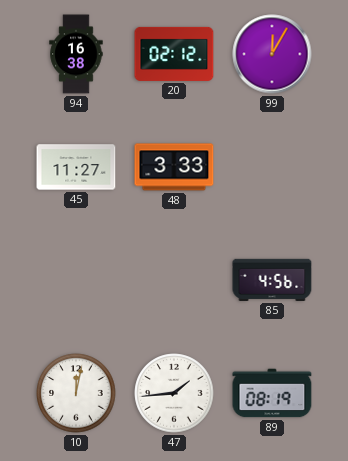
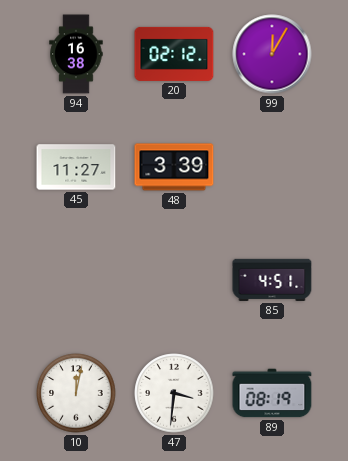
48: 3:33 -> 3:39 (174, 167)
85: 4:56 -> 4:51 (272, 280)
47: 1:44 -> 3:31 (174, 393)
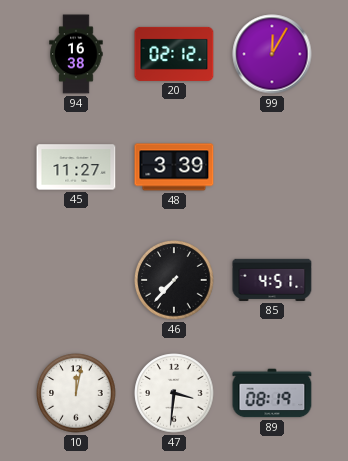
46: none -> 7:37 (174, 280)
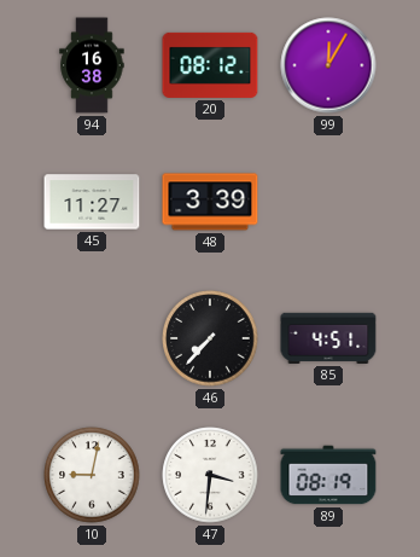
20: 02:12 -> 08:12 (210, 65)
10: 12:02 -> 9:02 (92, 475)
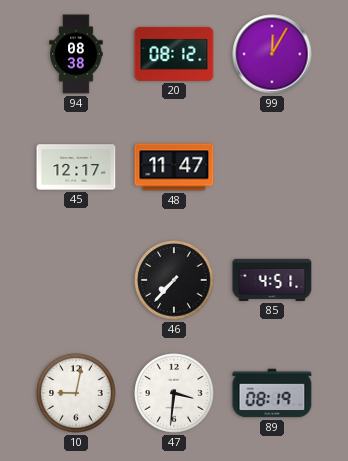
94: 16:38 -> 08:38 (76, 54)
45: 11:27 -> 12:17 (76, 167)
48: 3:39 -> 11:47 (174, 167)
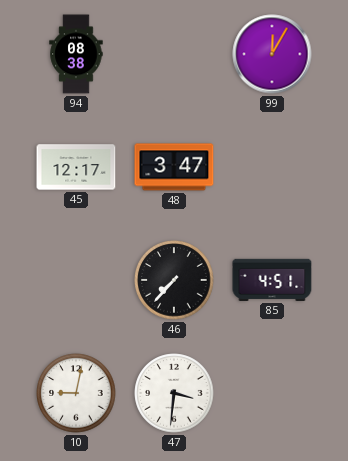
20: 08:12 -> none (174, 54)
48: 11:47 -> 3:47 (174, 167)
89: 08:19 -> none (272, 393)
